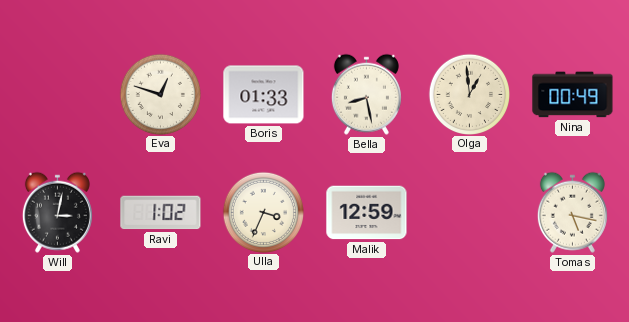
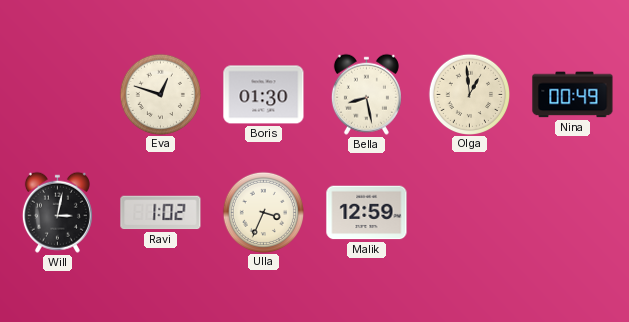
Boris: 01:33 -> 01:30 (264, 95)
Tomas: 5:17 -> none (572, 212)
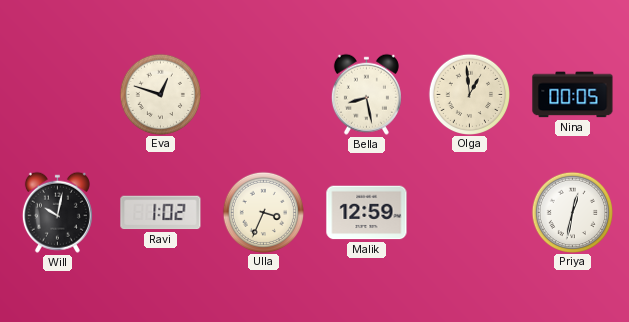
Boris: 01:30 -> none (264, 95)
Nina: 00:49 -> 00:05 (573, 95)
Will: 3:02 -> 10:02 (57, 212)
Priya: none -> 12:32 (572, 212)
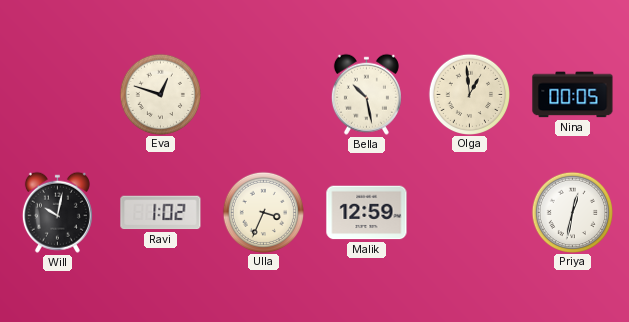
Bella: 8:28 -> 10:28 (366, 94)
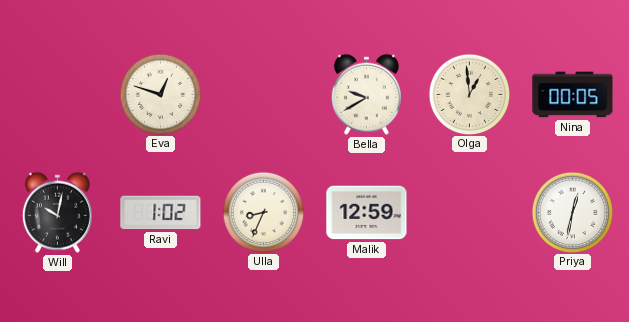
Bella: 10:28 -> 9:40 (366, 94)
Ulla: 3:34 -> 8:34 (263, 212)
